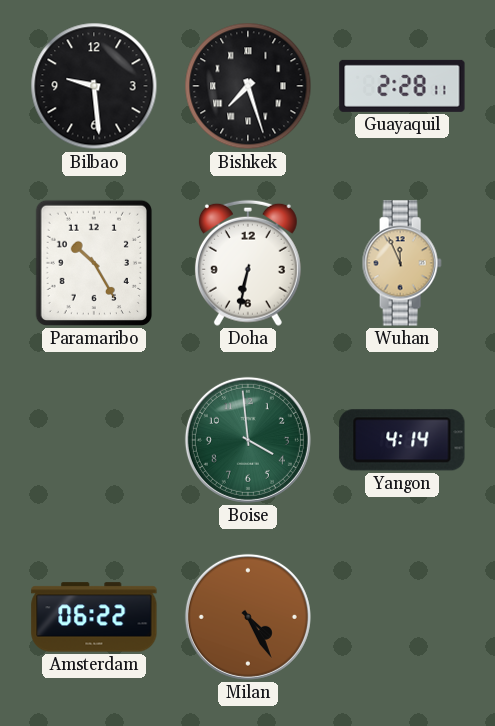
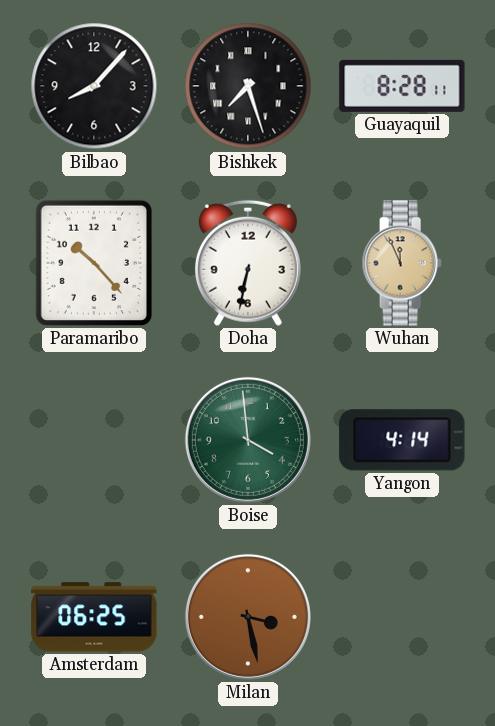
Bilbao: 9:29 -> 8:07 (94, 86)
Guayaquil: 2:28 -> 8:28 (402, 86)
Paramaribo: 10:25 -> 10:23 (94, 263)
Amsterdam: 06:22 -> 06:25 (94, 617)
Milan: 4:25 -> 3:28 (248, 617)
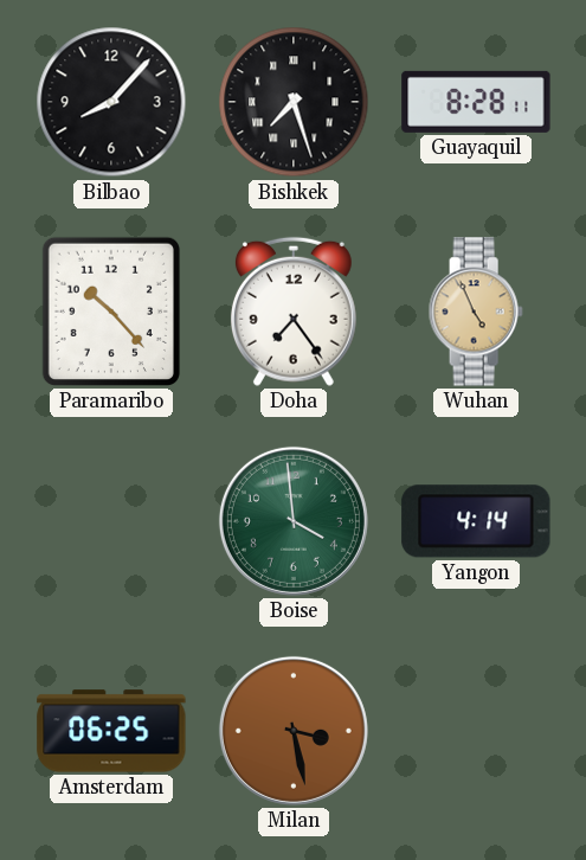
Doha: 6:32 -> 7:24 (294, 312)
Wuhan: 11:56 -> 4:56 (476, 312)
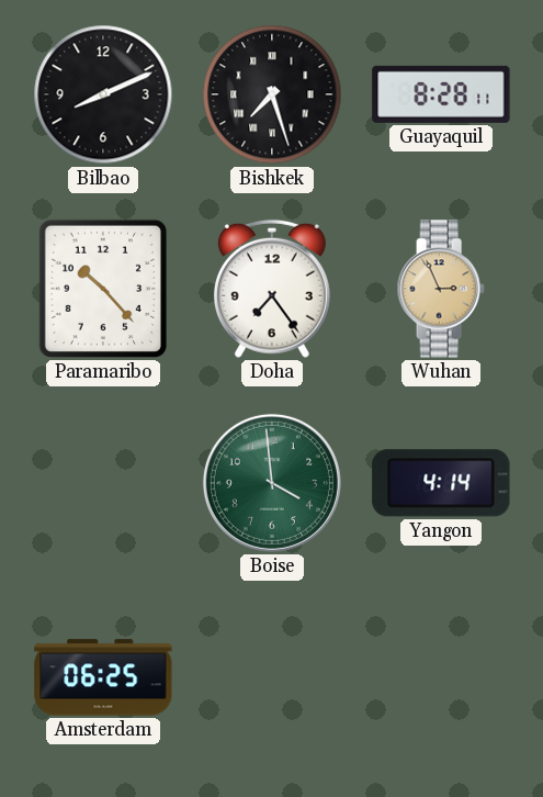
Bilbao: 8:07 -> 8:11 (103, 94)
Wuhan: 4:56 -> 2:56 (441, 289)
Milan: 3:28 -> none (294, 731)
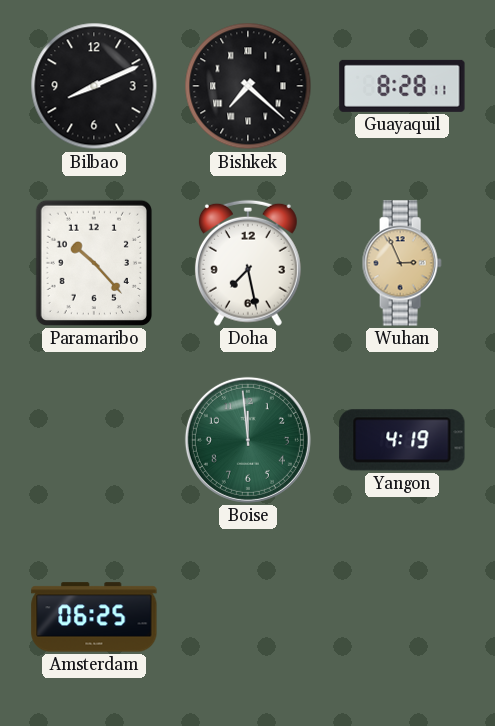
Bishkek: 7:27 -> 7:22 (248, 86)
Doha: 7:24 -> 7:28 (248, 263)
Boise: 3:59 -> 11:59 (248, 440)
Yangon: 4:14 -> 4:19 (402, 440)
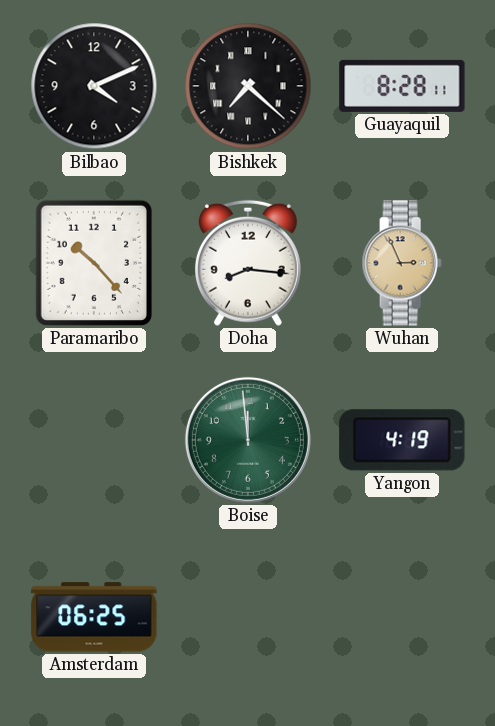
Bilbao: 8:11 -> 4:11 (94, 86)
Doha: 7:28 -> 8:16 (248, 263)
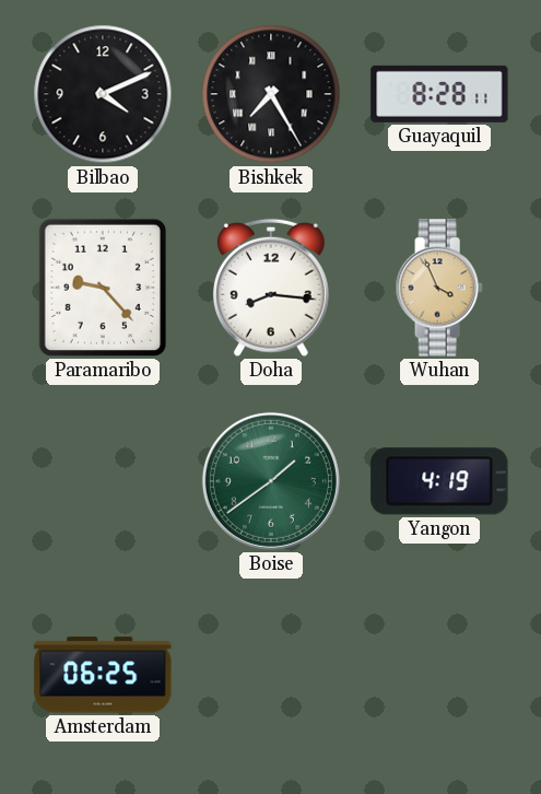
Bishkek: 7:22 -> 7:25 (271, 94)
Paramaribo: 10:23 -> 9:23 (103, 288)
Wuhan: 2:56 -> 3:56 (439, 288)
Boise: 11:59 -> 1:39 (271, 481)
